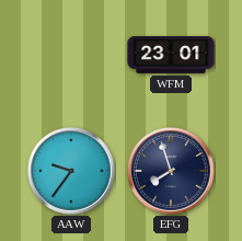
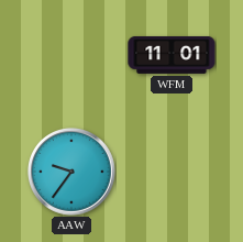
WFM: 23:01 -> 11:01 (172, 55)
EFG: 7:57 -> none (172, 172)
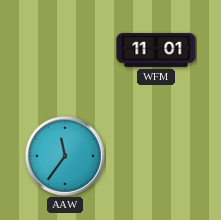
AAW: 9:36 -> 11:36 (66, 157)
